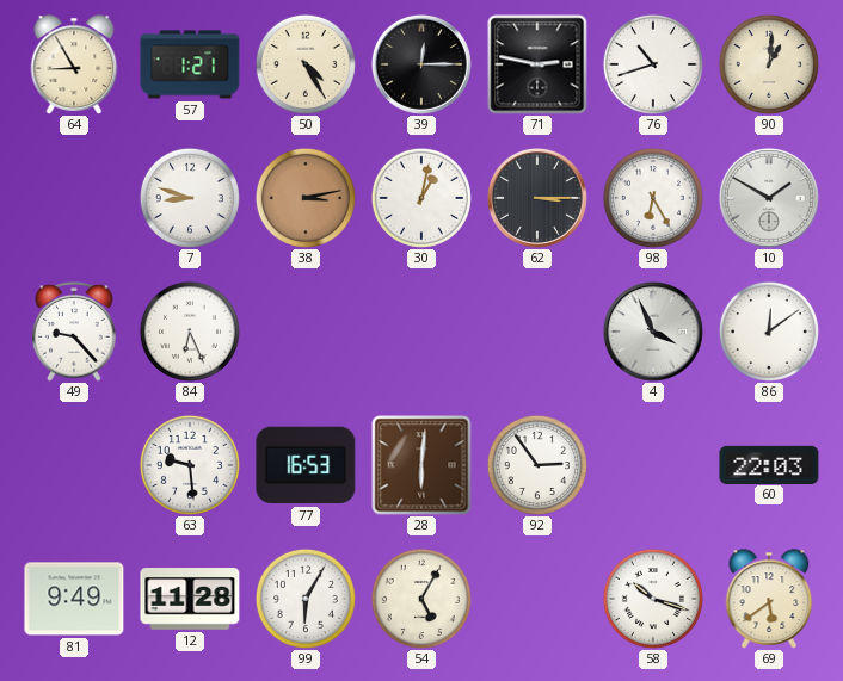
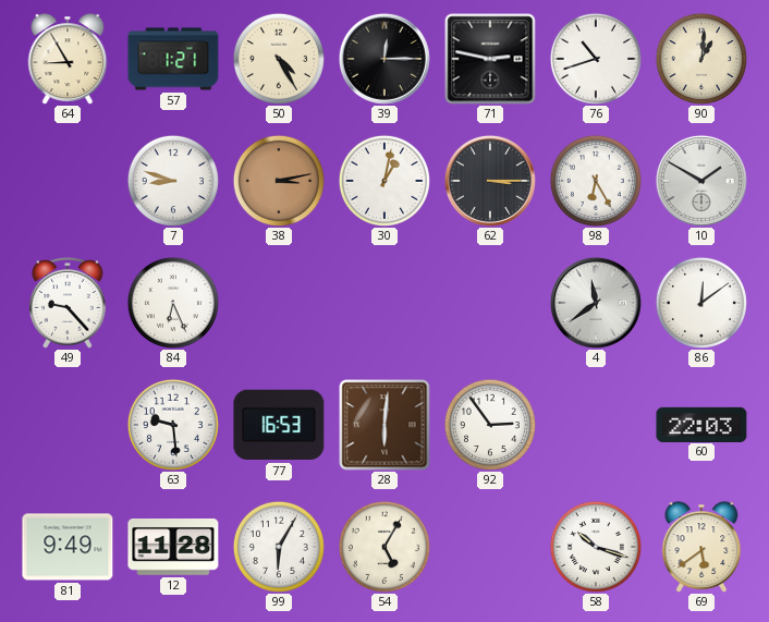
4: 3:56 -> 11:39 (596, 303)
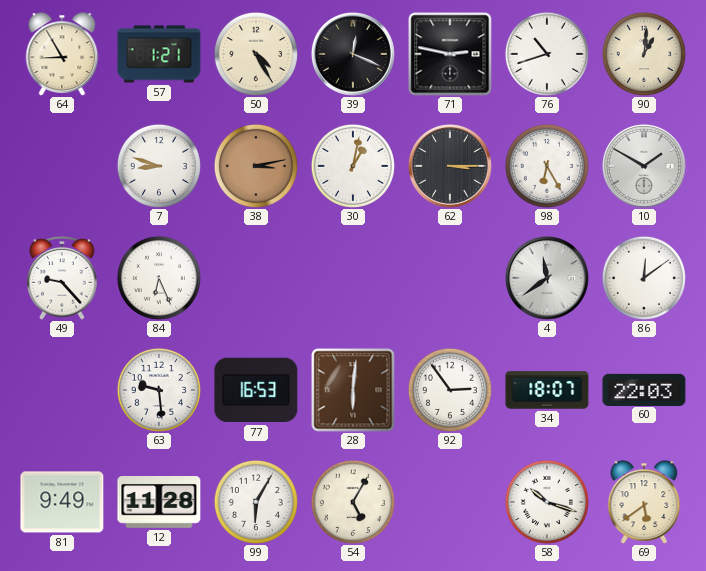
39: 12:15 -> 12:19 (353, 54)
34: none -> 18:07 (547, 390)
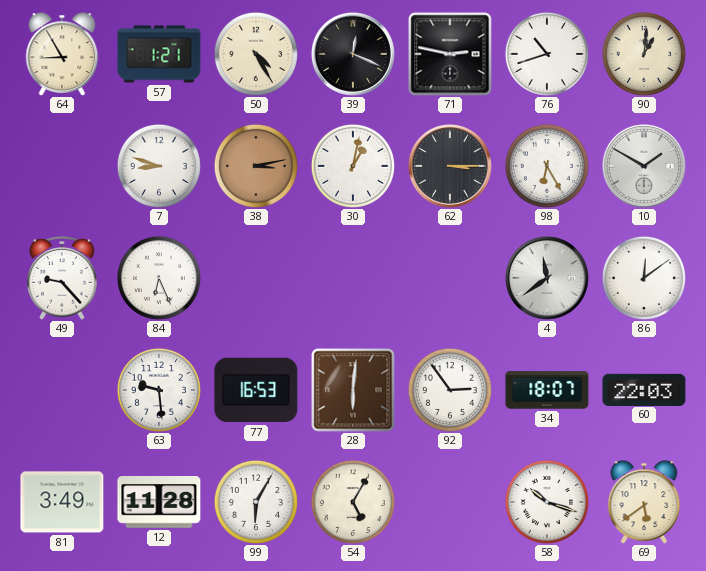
81: 9:49 -> 3:49 (62, 502)
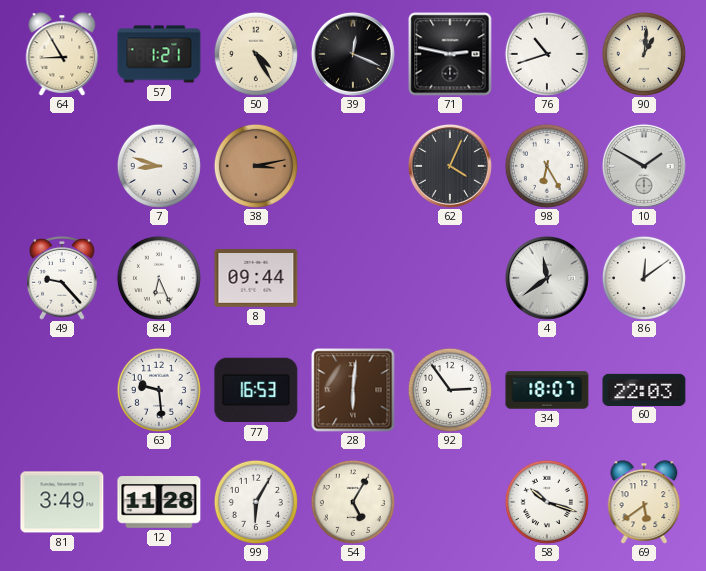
30: 1:02 -> none (353, 166)
62: 3:15 -> 4:04 (450, 166)
8: none -> 09:44 (256, 279)
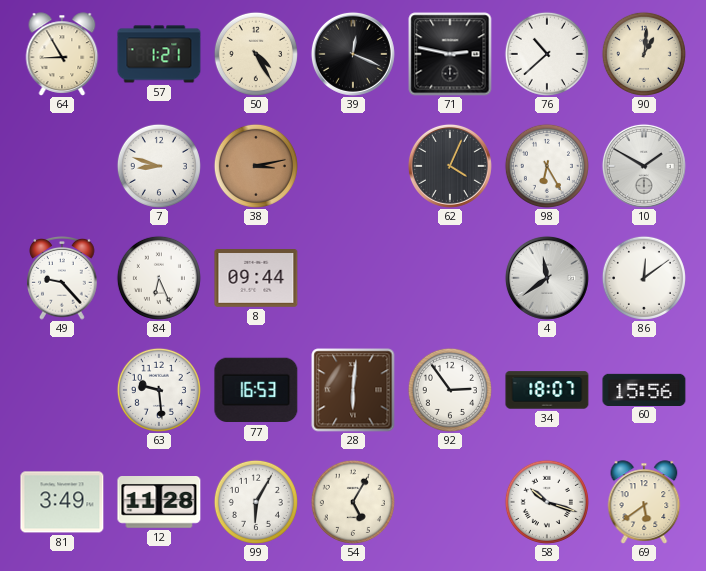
76: 10:42 -> 10:38 (547, 54)
60: 22:03 -> 15:56 (644, 389)
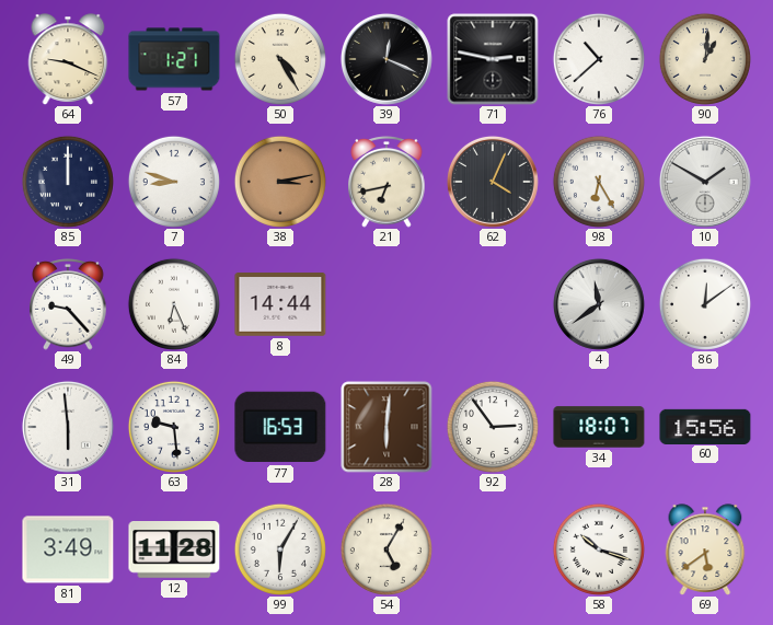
64: 8:55 -> 9:19 (68, 59)
85: none -> 12:00 (68, 182)
21: none -> 6:43 (386, 183)
8: 09:44 -> 14:44 (280, 305)
31: none -> 5:59 (68, 427)
